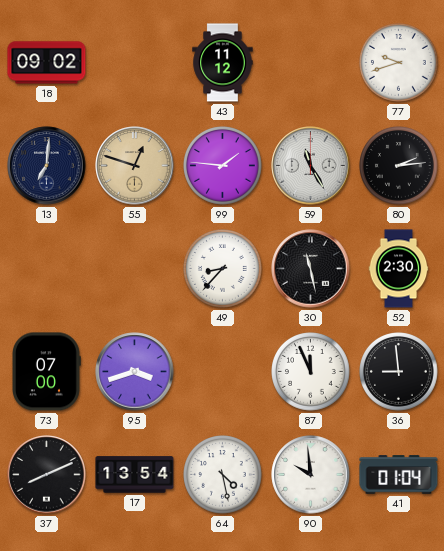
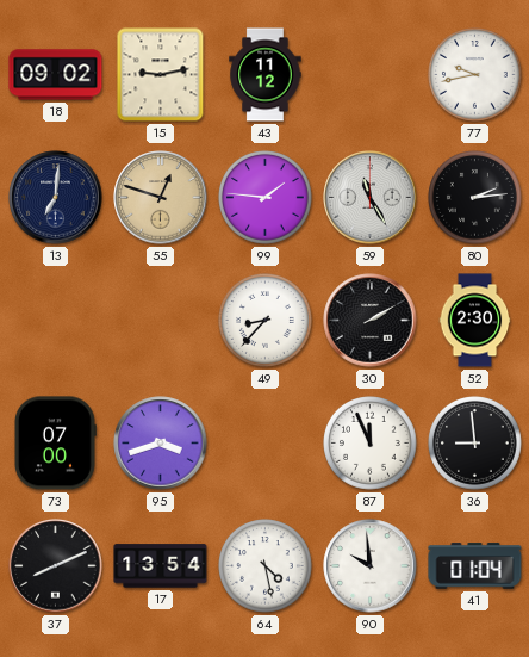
15: none -> 9:13 (161, 75)
77: 9:42 -> 9:43 (475, 75)
30: 11:28 -> 2:10 (371, 321)
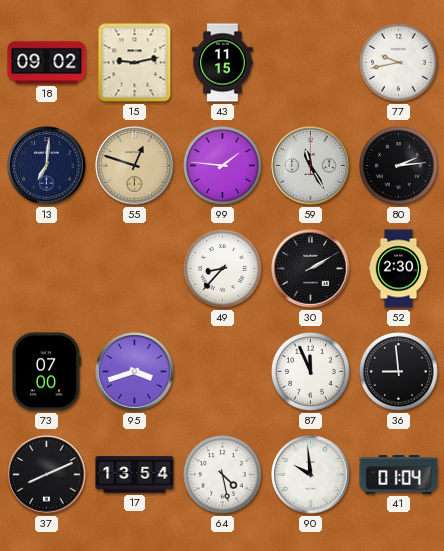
43: 11:12 -> 11:15 (223, 63)
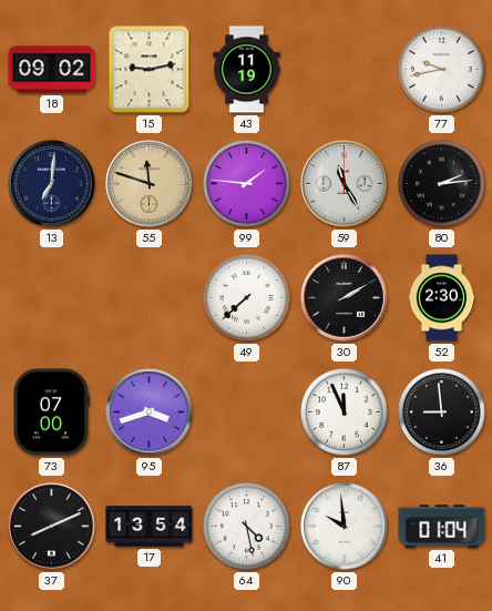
43: 11:15 -> 11:19 (247, 70)
55: 12:48 -> 11:48 (150, 184)
49: 8:37 -> 7:38 (247, 298)
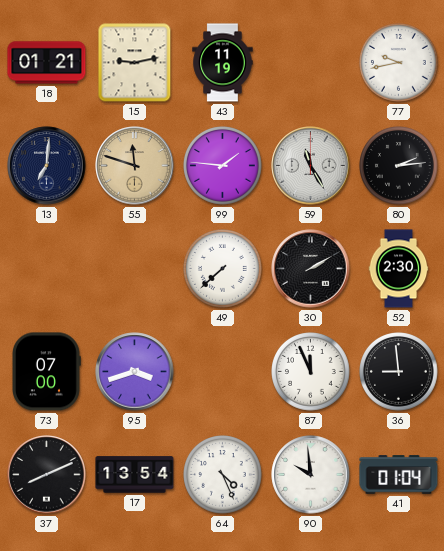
18: 09:02 -> 01:21 (47, 63)
64: 4:28 -> 4:26 (223, 475)
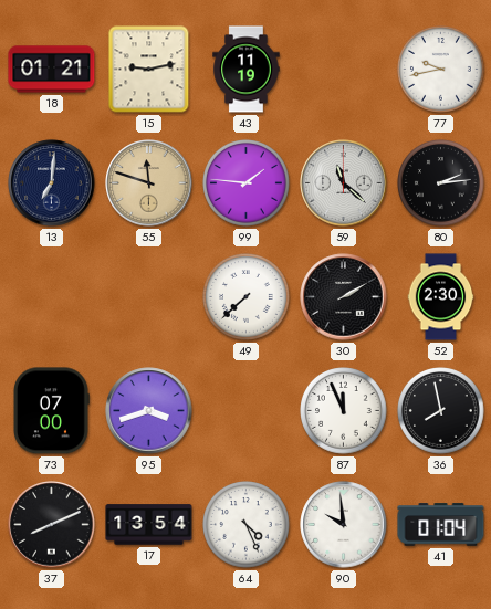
59: 11:25 -> 11:22 (344, 183)
36: 8:59 -> 7:58 (441, 411)
